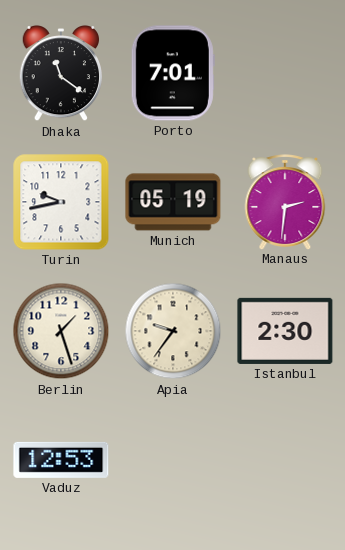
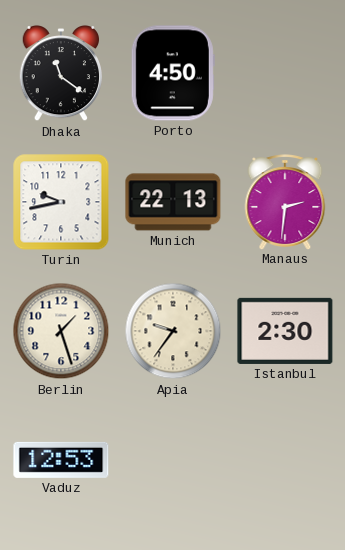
Porto: 7:01 -> 4:50 (173, 73)
Munich: 05:19 -> 22:13 (173, 202)
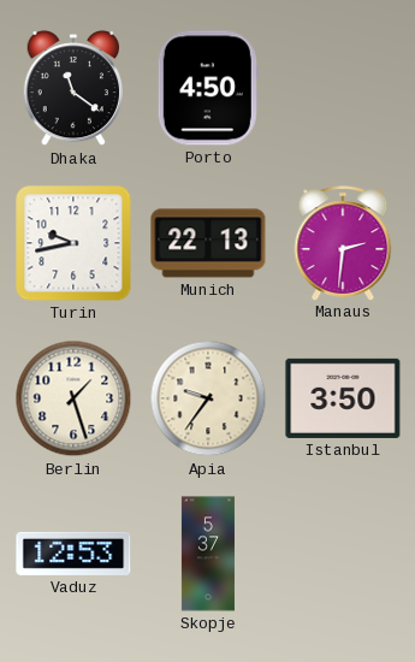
Istanbul: 2:30 -> 3:50 (343, 398)
Skopje: none -> 5:37 (208, 554)
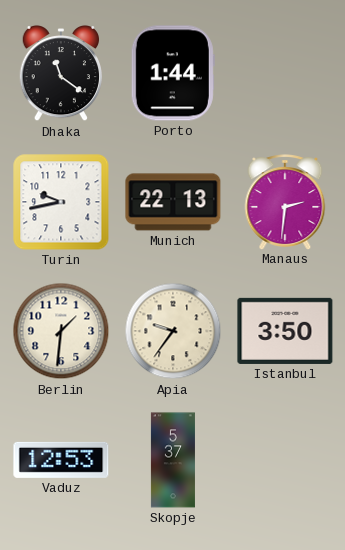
Porto: 4:50 -> 1:44 (173, 73)
Berlin: 1:27 -> 1:31 (61, 331)
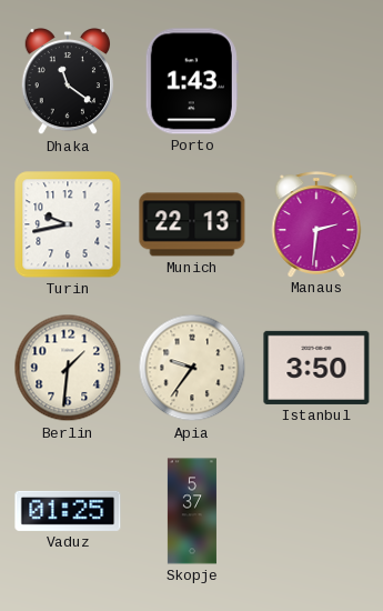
Porto: 1:44 -> 1:43 (192, 81)
Vaduz: 12:53 -> 01:25 (68, 511)
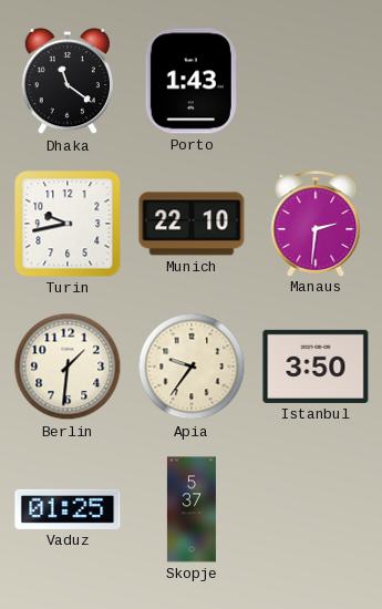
Munich: 22:13 -> 22:10 (192, 224)
